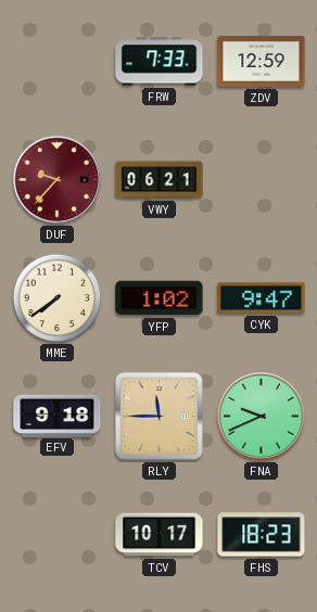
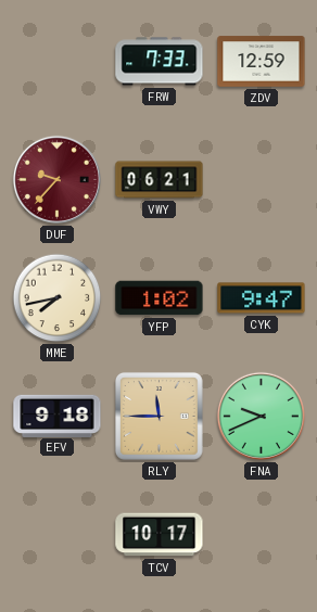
MME: 7:39 -> 7:43 (58, 298)
FHS: 18:23 -> none (262, 535)
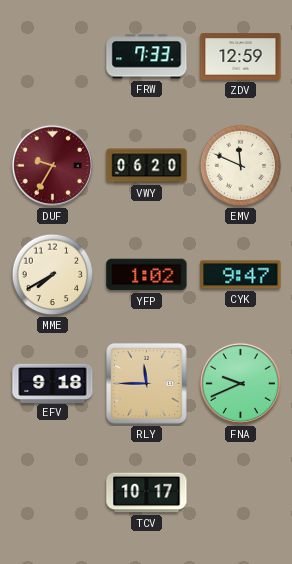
DUF: 9:37 -> 9:35 (52, 165)
VWY: 06:21 -> 06:20 (147, 166)
EMV: none -> 11:49 (241, 166)
MME: 7:43 -> 7:40 (53, 275)
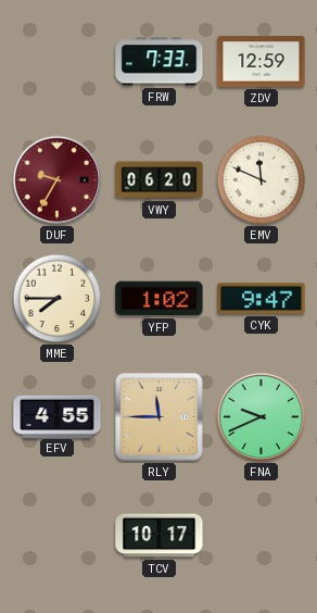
MME: 7:40 -> 7:45 (58, 299)
EFV: 9:18 -> 4:55 (58, 416)
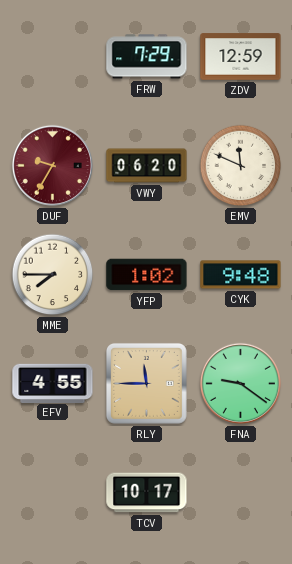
FRW: 7:33 -> 7:29 (147, 57)
CYK: 9:47 -> 9:48 (241, 275)
FNA: 9:41 -> 9:21 (240, 383)
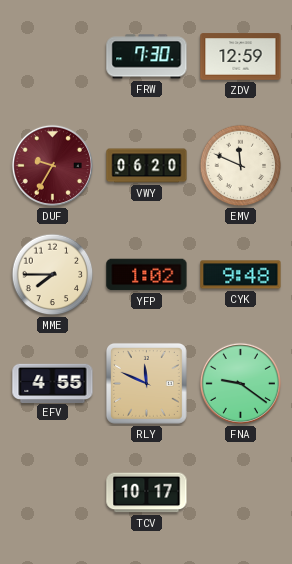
FRW: 7:29 -> 7:30 (147, 57)
RLY: 11:45 -> 11:49 (147, 384)
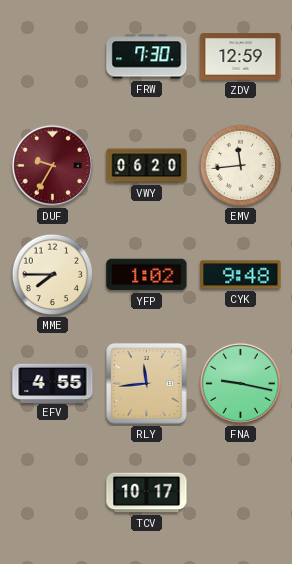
EMV: 11:49 -> 11:44 (241, 166)
RLY: 11:49 -> 11:44 (147, 384)
FNA: 9:21 -> 9:17 (240, 383)
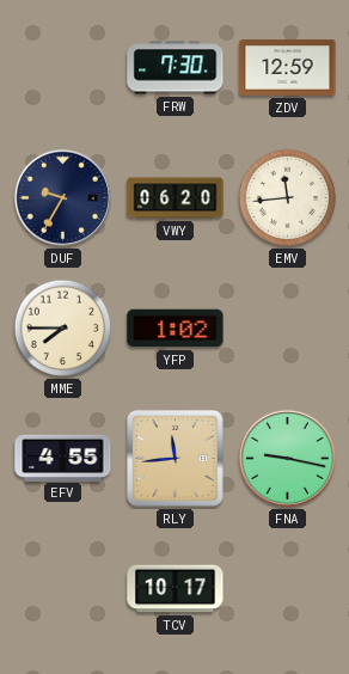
DUF dial: burgundy -> navy (62, 197)
CYK: 9:48 -> none (241, 275)
